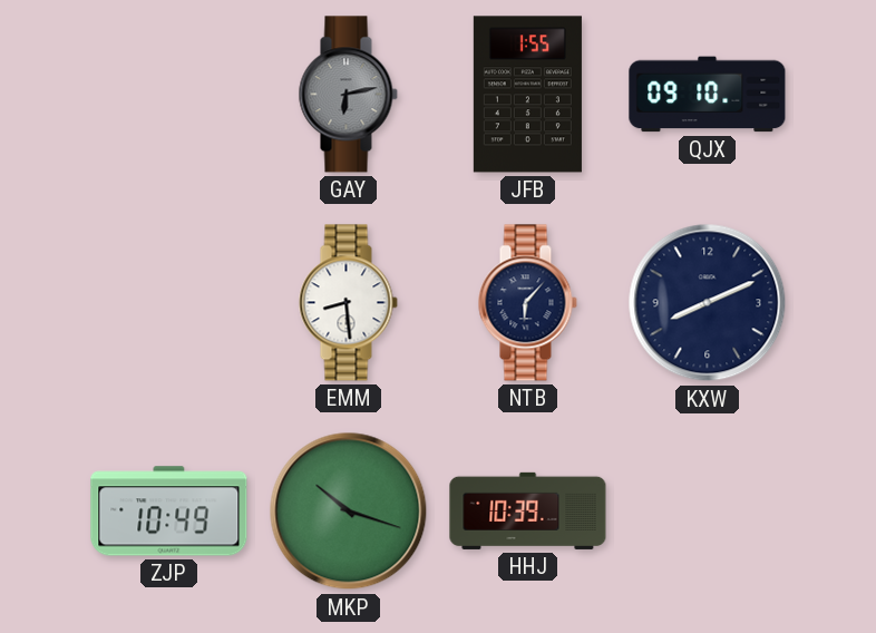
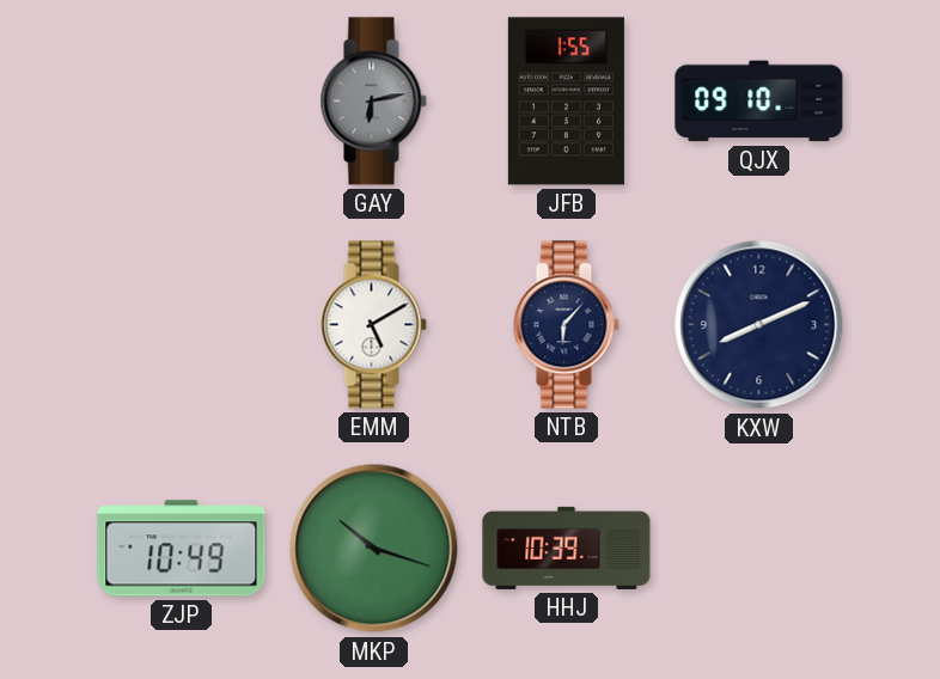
EMM: 8:29 -> 5:10 (373, 325)
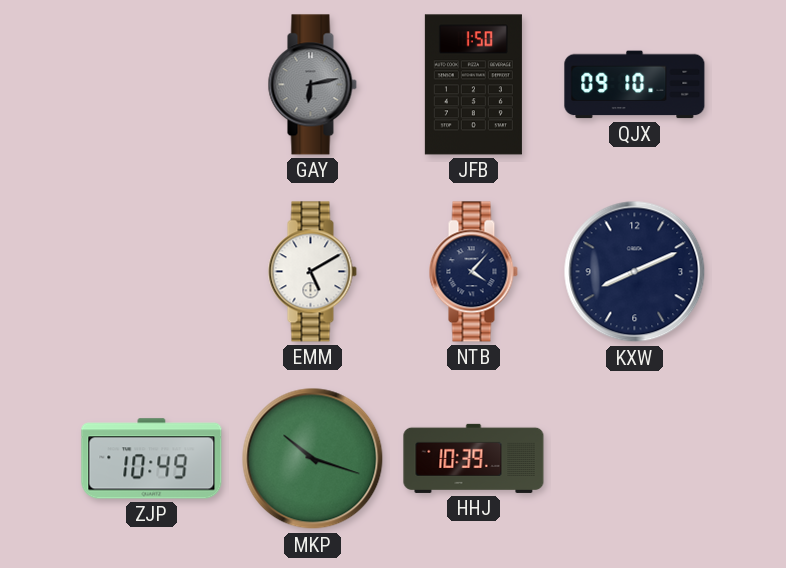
JFB: 1:55 -> 1:50 (473, 85)
NTB: 6:07 -> 4:07 (473, 272)
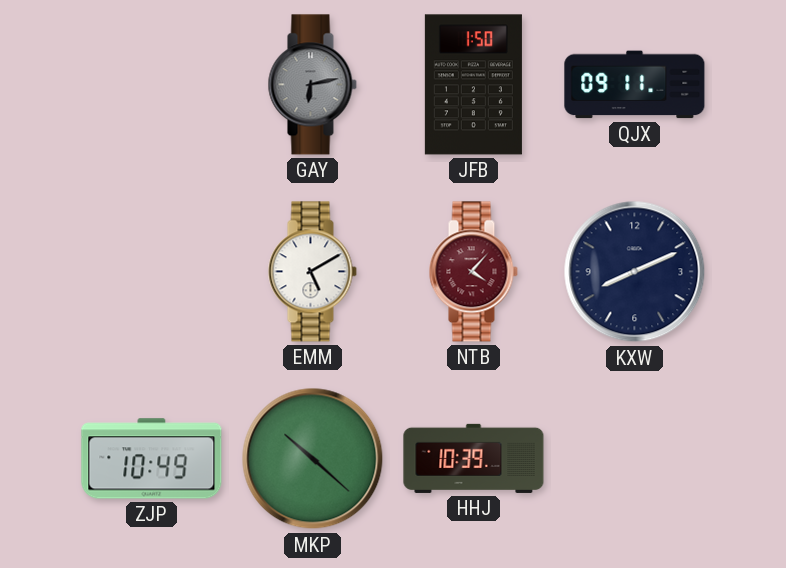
QJX: 09:10 -> 09:11 (635, 85)
NTB dial: navy -> burgundy (473, 272)
MKP: 10:18 -> 10:22 (313, 459)
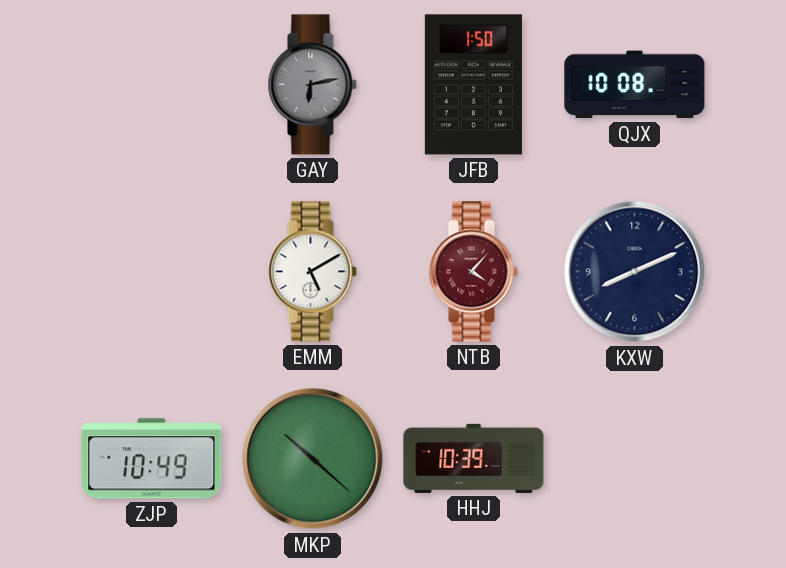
QJX: 09:11 -> 10:08 (635, 85)
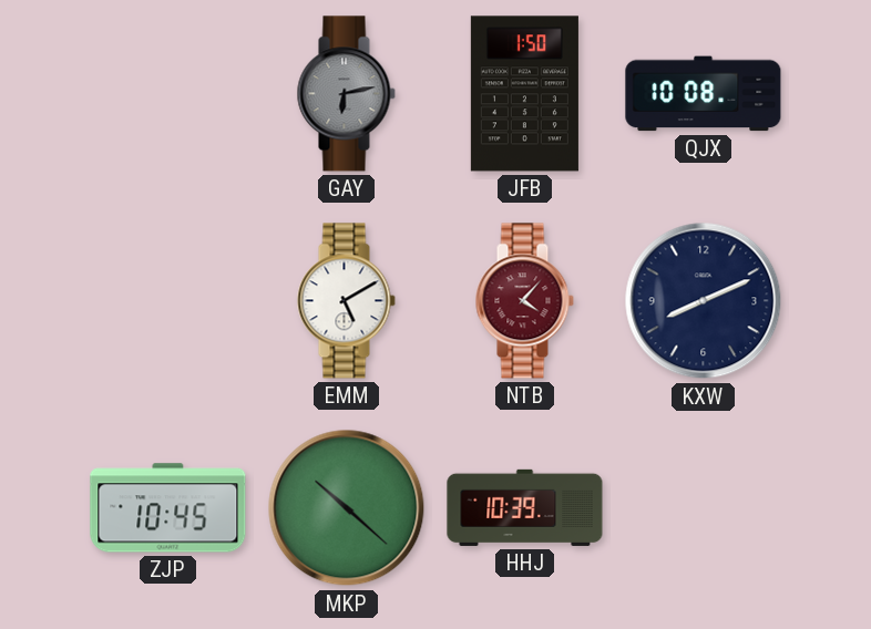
ZJP: 10:49 -> 10:45 (168, 508)
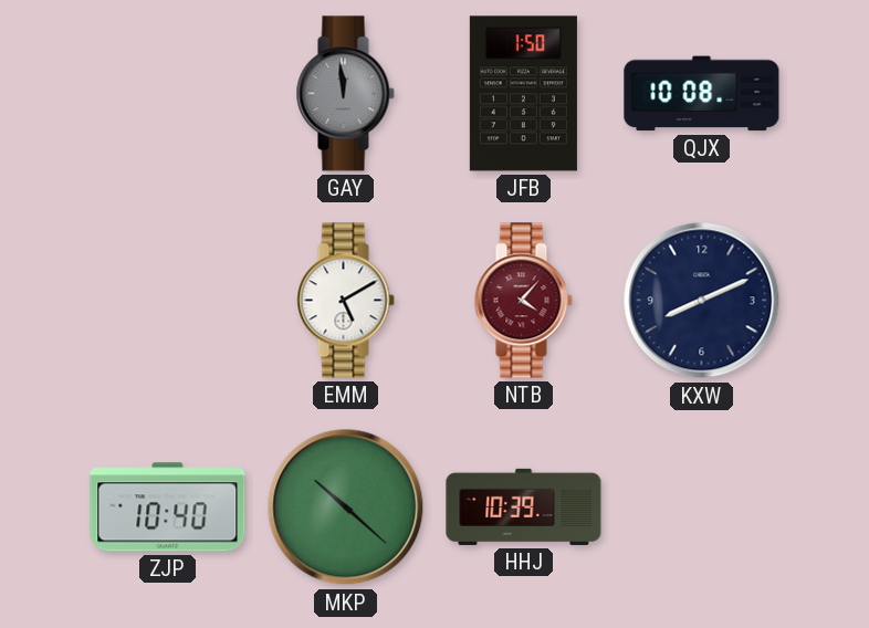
GAY: 6:13 -> 11:59 (345, 94)
ZJP: 10:45 -> 10:40 (168, 507)
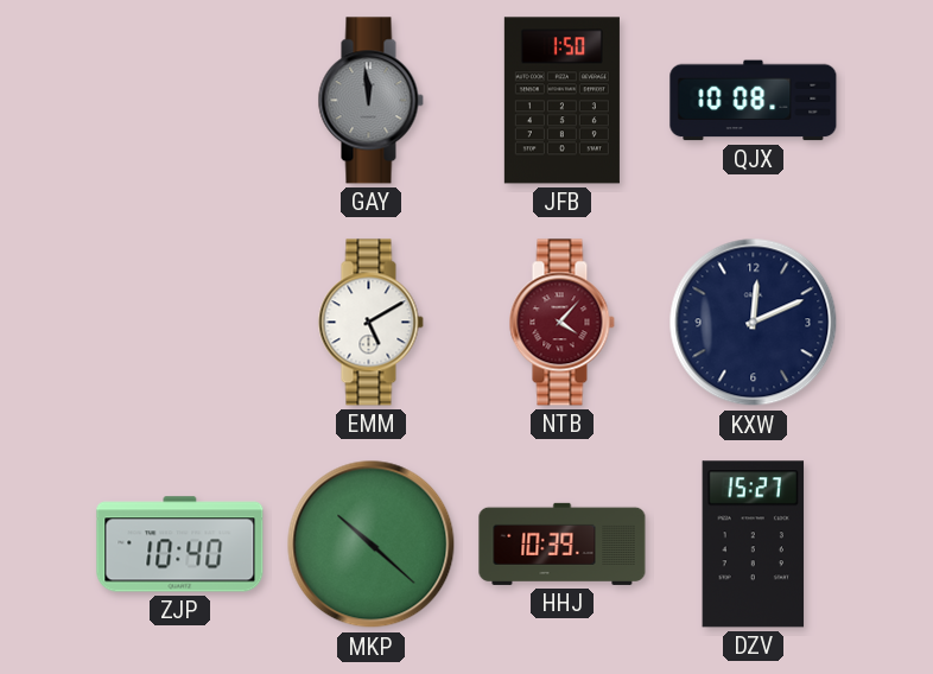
KXW: 8:11 -> 12:11 (754, 323)
DZV: none -> 15:27 (754, 545)
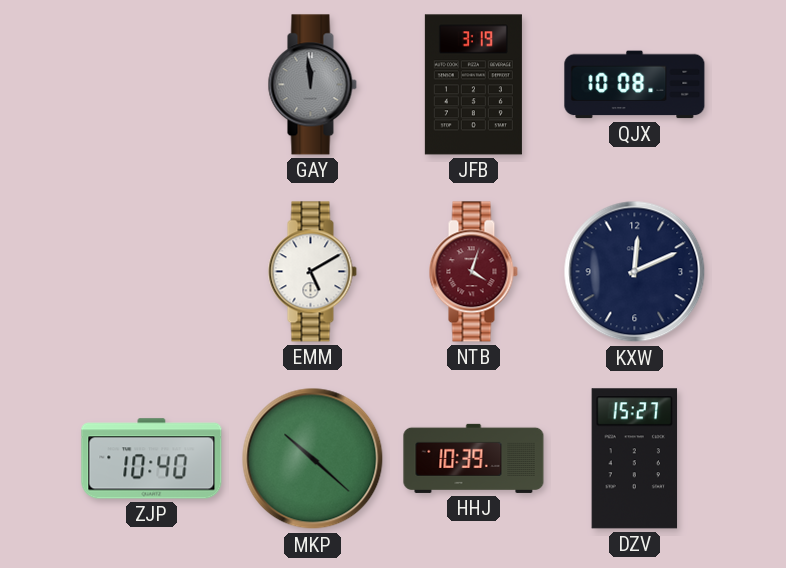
JFB: 1:50 -> 3:19 (473, 85)
NTB: 4:07 -> 4:03 (473, 272)
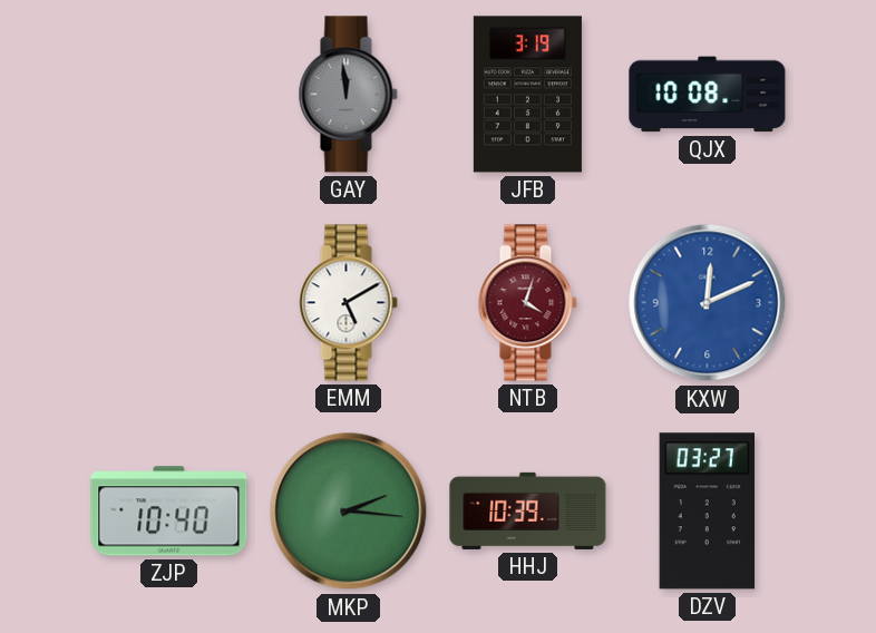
KXW dial: navy -> blue (708, 303)
MKP: 10:22 -> 2:16 (349, 512)
DZV: 15:27 -> 03:27 (708, 512)
